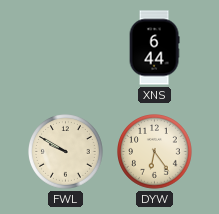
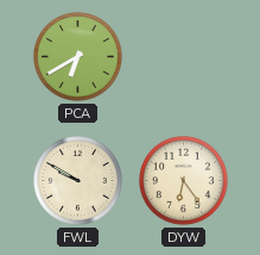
PCA: none -> 6:40 (78, 57)
XNS: 6:44 -> none (154, 48)
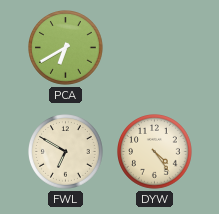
FWL: 9:50 -> 6:50 (66, 152)
DYW: 6:24 -> 4:24 (155, 152)
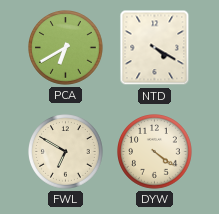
NTD: none -> 4:20 (155, 48)
DYW: 4:24 -> 4:21 (155, 152)
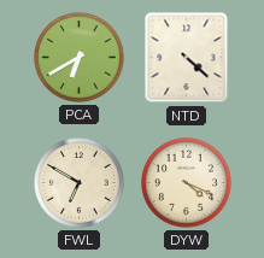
NTD: 4:20 -> 4:22 (187, 58)
DYW: 4:21 -> 4:19 (187, 183)
